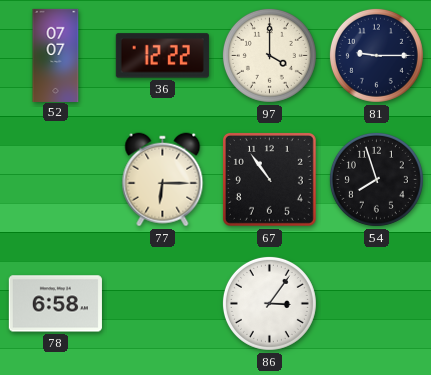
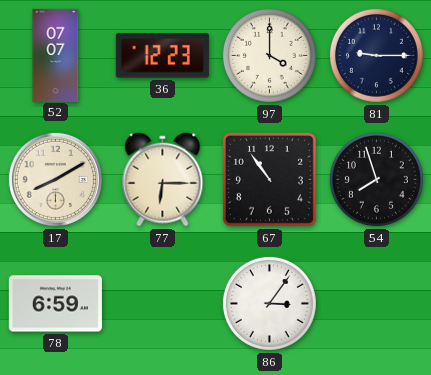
36: 12:22 -> 12:23 (162, 56)
17: none -> 8:10 (55, 179)
78: 6:58 -> 6:59 (55, 304)
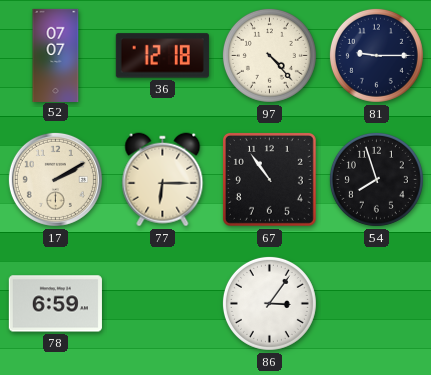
36: 12:23 -> 12:18 (162, 56)
97: 4:00 -> 4:23 (269, 55)
17: 8:10 -> 2:10 (55, 179)
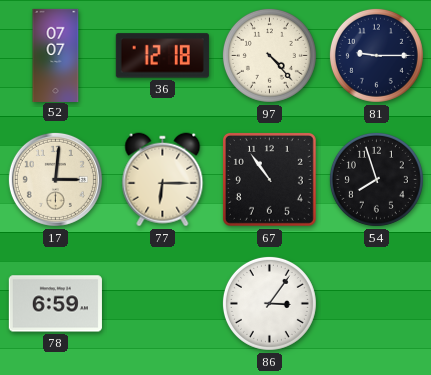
17: 2:10 -> 3:01 (55, 179)
